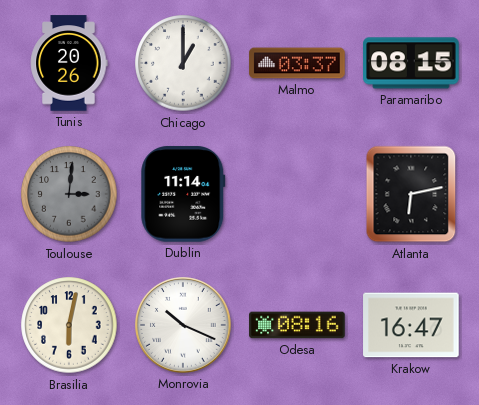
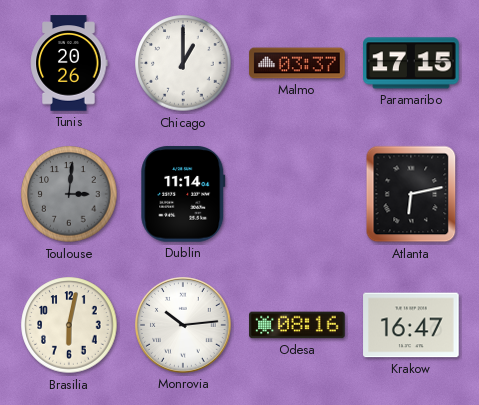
Paramaribo: 08:15 -> 17:15 (411, 63)
Monrovia: 10:19 -> 10:14 (184, 326)
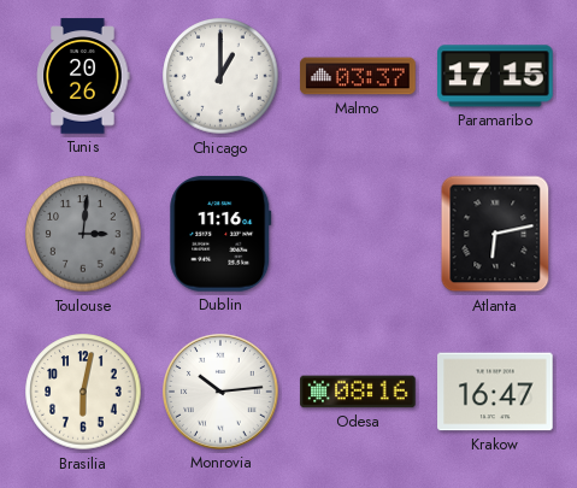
Dublin: 11:14 -> 11:16 (220, 234)
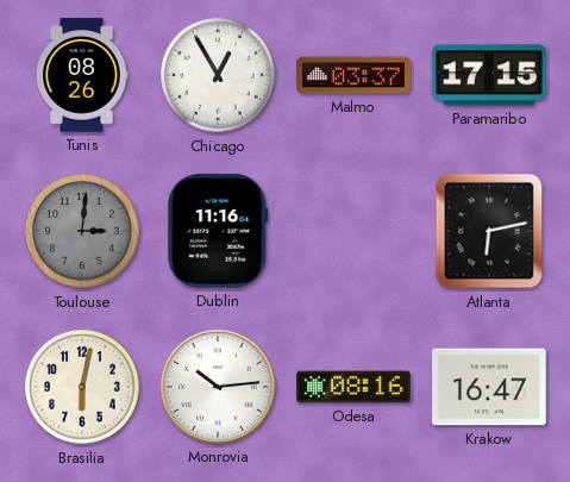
Tunis: 20:26 -> 08:26 (82, 75)
Chicago: 1:00 -> 12:55 (218, 75)
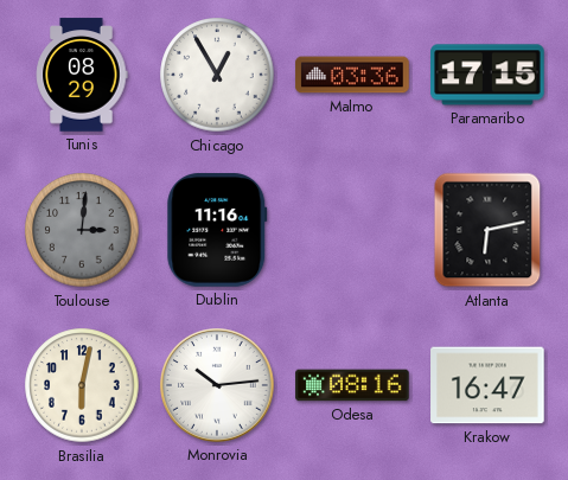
Tunis: 08:26 -> 08:29 (82, 75)
Malmo: 03:37 -> 03:36 (352, 75)
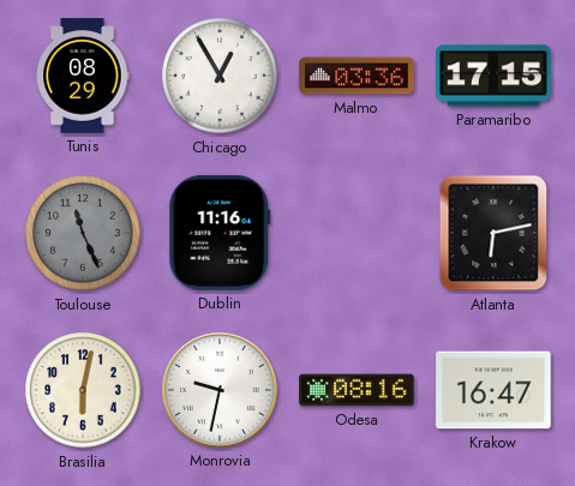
Toulouse: 3:01 -> 11:26 (83, 233)
Monrovia: 10:14 -> 9:32 (221, 391)
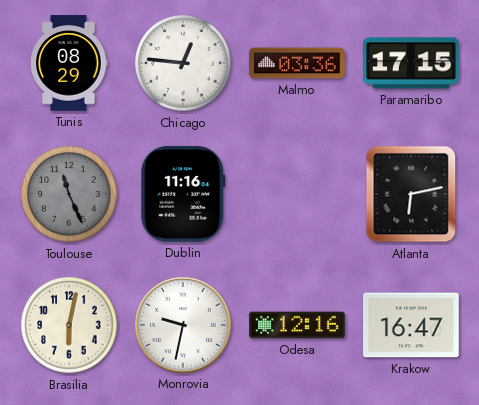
Chicago: 12:55 -> 12:46 (183, 63)
Odesa: 08:16 -> 12:16 (297, 325)
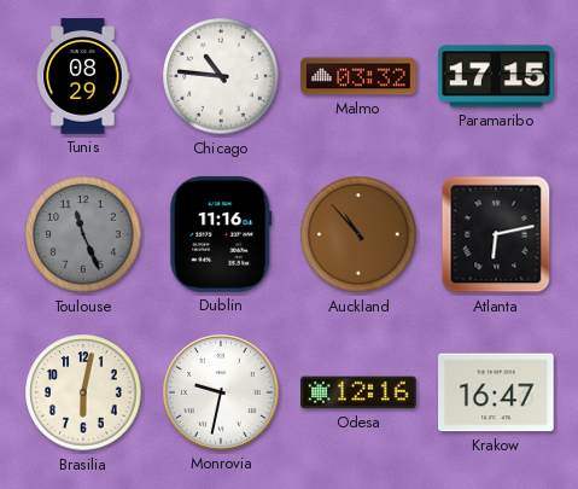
Chicago: 12:46 -> 10:46 (221, 76)
Malmo: 03:36 -> 03:32 (358, 76)
Auckland: none -> 10:53 (358, 234)
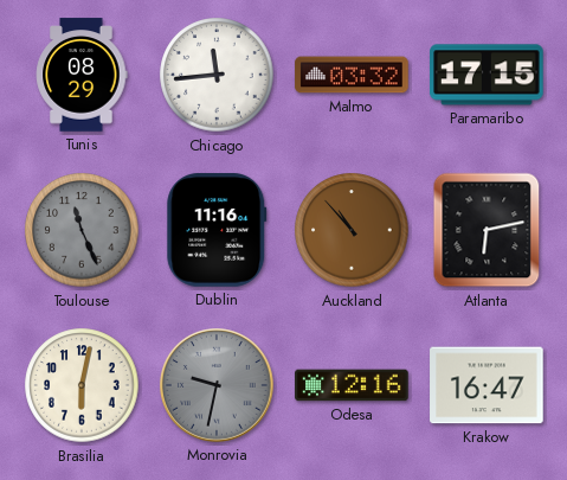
Chicago: 10:46 -> 11:44 (217, 75)
Monrovia dial: white -> grey (218, 386)
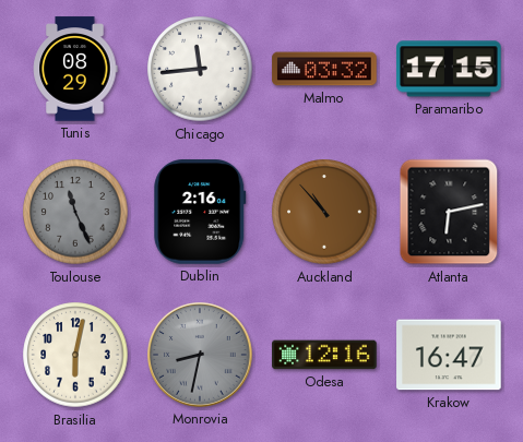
Dublin: 11:16 -> 2:16 (200, 212)
Monrovia: 9:32 -> 8:32 (201, 356)
